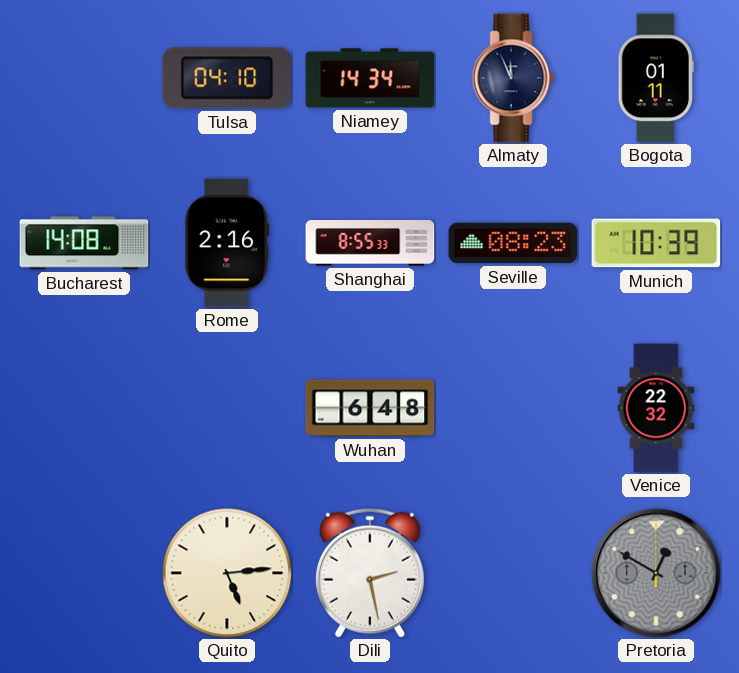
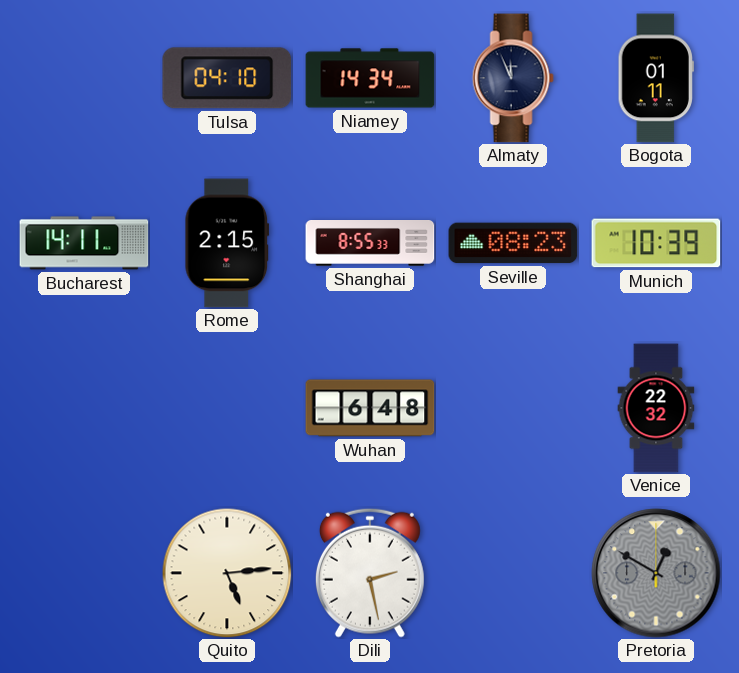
Bucharest: 14:08 -> 14:11 (84, 243)
Rome: 2:16 -> 2:15 (227, 243)
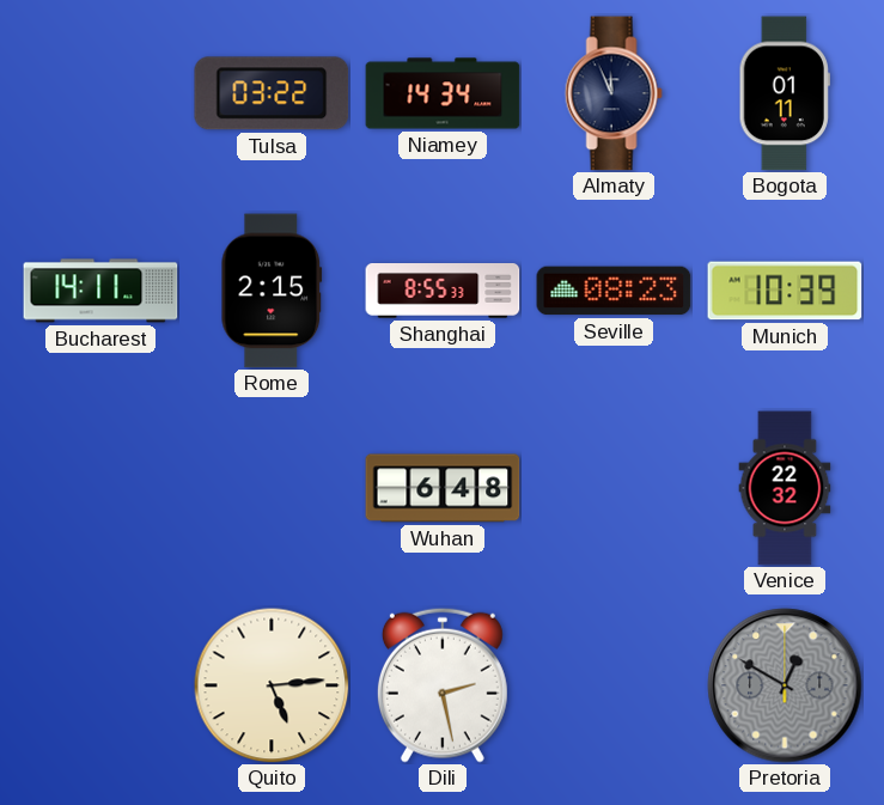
Tulsa: 04:10 -> 03:22 (272, 93)
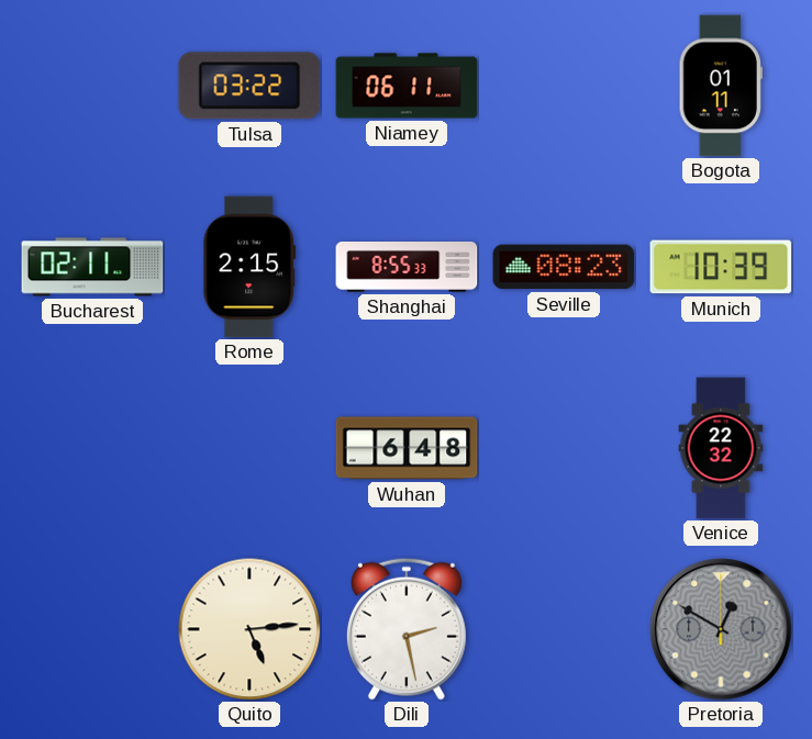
Niamey: 14:34 -> 06:11 (407, 86)
Almaty: 11:56 -> none (614, 93)
Bucharest: 14:11 -> 02:11 (92, 267)
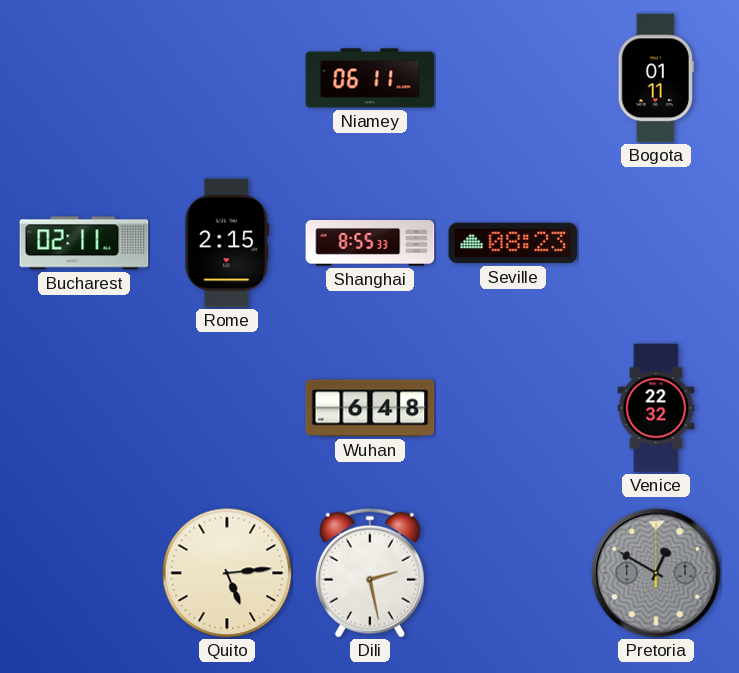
Tulsa: 03:22 -> none (249, 86)
Munich: 10:39 -> none (721, 267)
